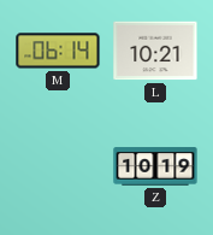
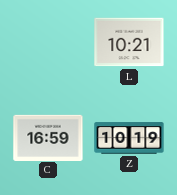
M: 06:14 -> none (58, 51)
C: none -> 16:59 (48, 137)
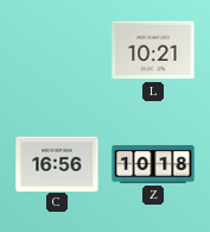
C: 16:59 -> 16:56 (57, 163)
Z: 10:19 -> 10:18 (153, 164)
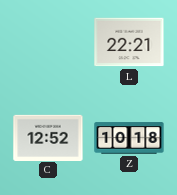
L: 10:21 -> 22:21 (129, 42)
C: 16:56 -> 12:52 (48, 137)
